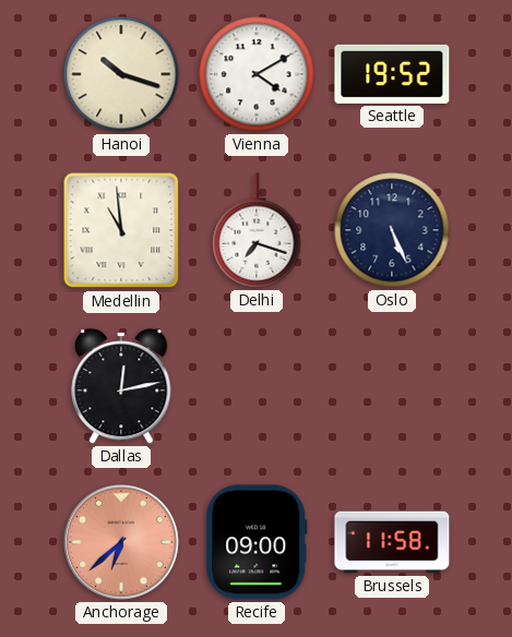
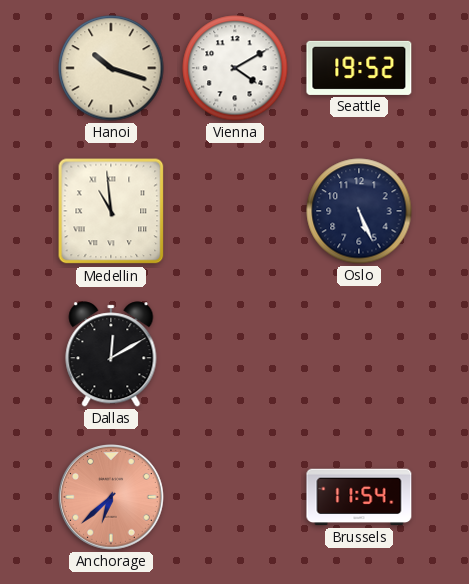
Delhi: 7:18 -> none (257, 230)
Dallas: 12:13 -> 12:10 (111, 354)
Recife: 09:00 -> none (257, 542)
Brussels: 11:58 -> 11:54 (359, 497)
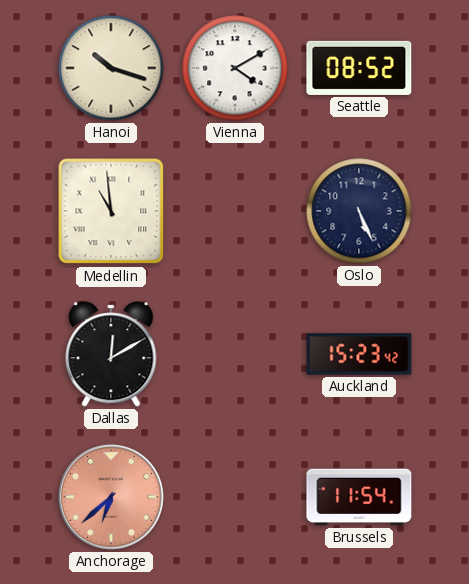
Seattle: 19:52 -> 08:52 (359, 68)
Auckland: none -> 15:23 (359, 354)
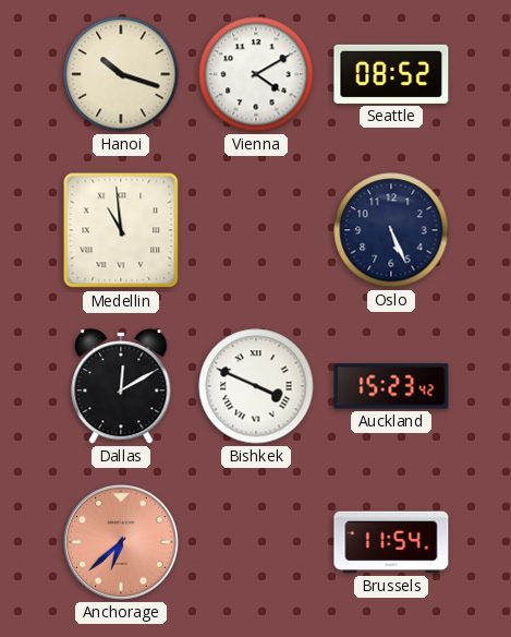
Bishkek: none -> 3:49 (256, 386)
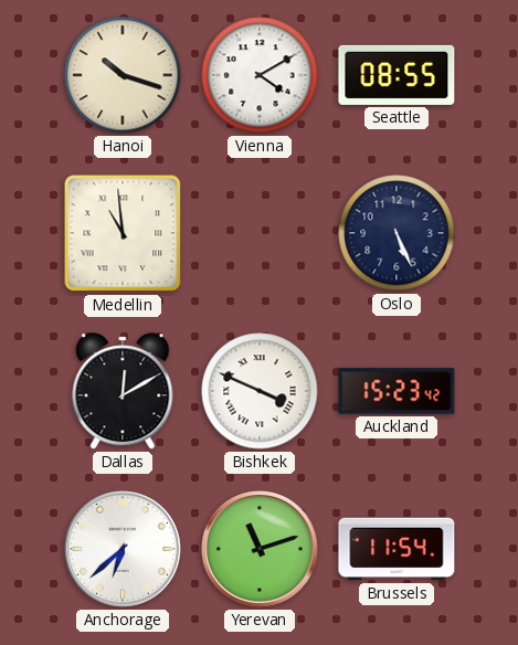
Seattle: 08:52 -> 08:55 (397, 75)
Anchorage dial: salmon -> white (124, 550)
Yerevan: none -> 11:12 (261, 550)
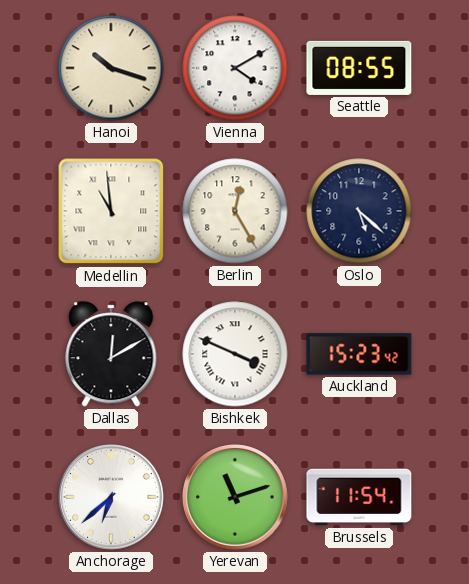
Berlin: none -> 12:25 (235, 211)
Oslo: 5:26 -> 5:22 (359, 211)
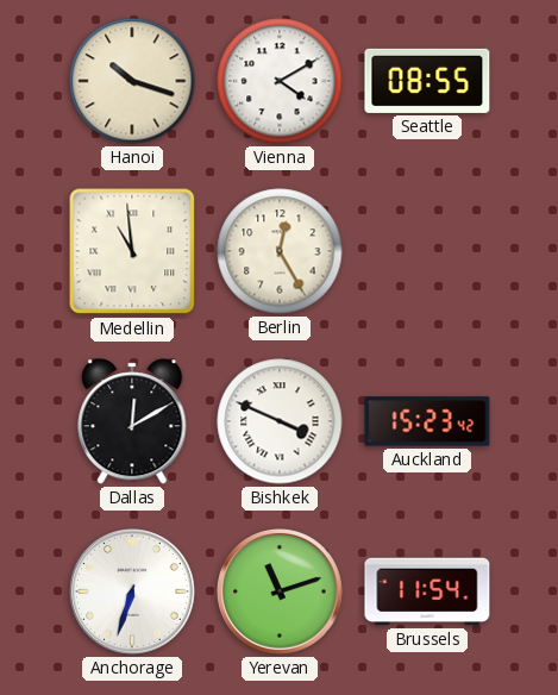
Oslo: 5:22 -> none (359, 211)
Anchorage: 6:38 -> 6:33 (133, 593)
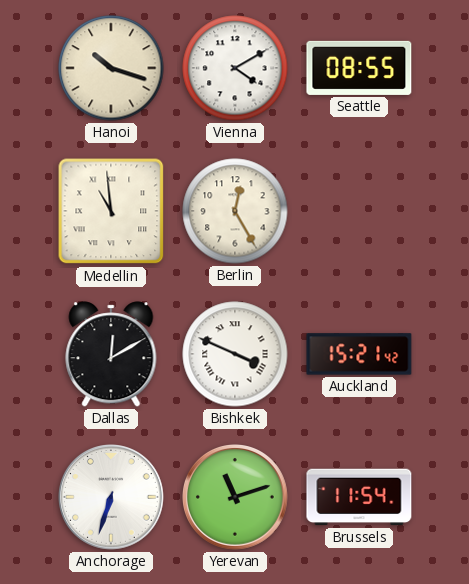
Auckland: 15:23 -> 15:21 (359, 354)
